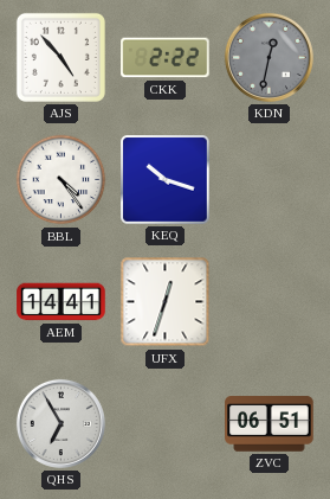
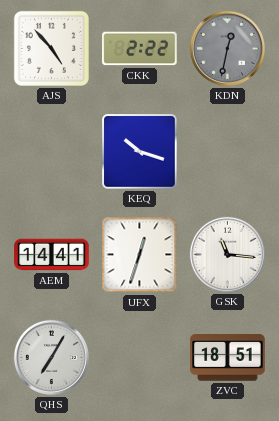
BBL: 4:24 -> none (62, 180)
GSK: none -> 11:16 (227, 254)
QHS: 6:55 -> 7:05 (51, 357)
ZVC: 06:51 -> 18:51 (228, 358)
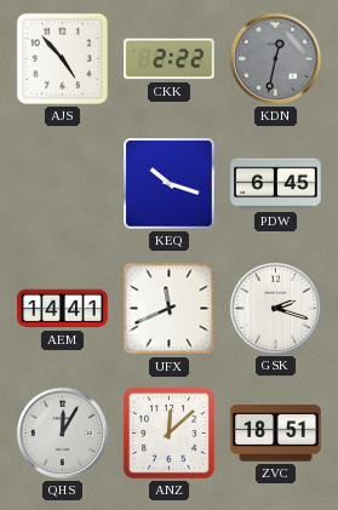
PDW: none -> 6:45 (276, 184)
UFX: 12:33 -> 11:41 (170, 309)
GSK: 11:16 -> 2:18 (275, 308)
QHS: 7:05 -> 12:05 (62, 432)
ANZ: none -> 12:08 (168, 432)
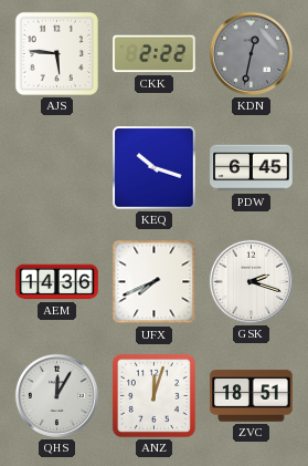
AJS: 4:53 -> 5:46 (56, 53)
AEM: 14:41 -> 14:36 (57, 282)
UFX: 11:41 -> 7:41 (155, 282)
ANZ: 12:08 -> 12:03 (153, 395)
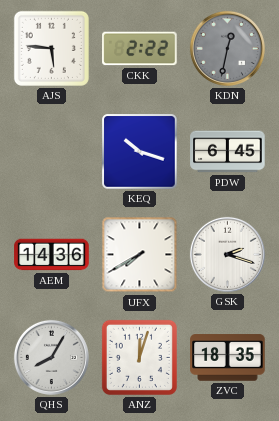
UFX: 7:41 -> 7:40 (140, 255)
QHS: 12:05 -> 8:05 (51, 357)
ZVC: 18:51 -> 18:35 (228, 358)
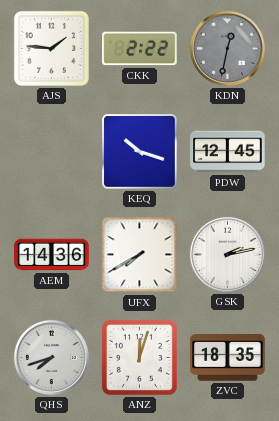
AJS: 5:46 -> 1:46 (51, 48)
PDW: 6:45 -> 12:45 (228, 152)
GSK: 2:18 -> 2:13 (227, 254)
QHS: 8:05 -> 7:42 (51, 357)
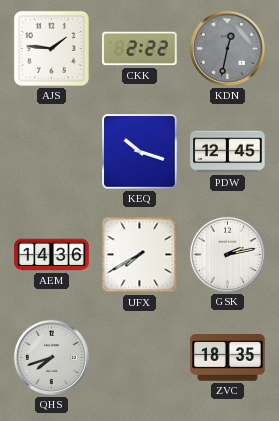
ANZ: 12:03 -> none (139, 357)
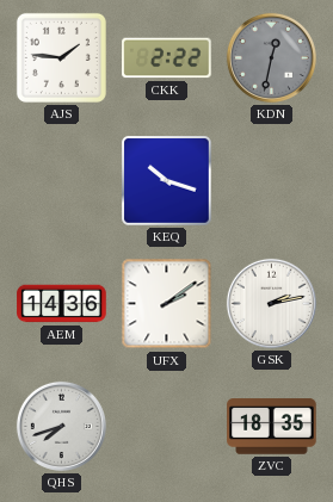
PDW: 12:45 -> none (228, 152)
UFX: 7:40 -> 2:09 (167, 304)
